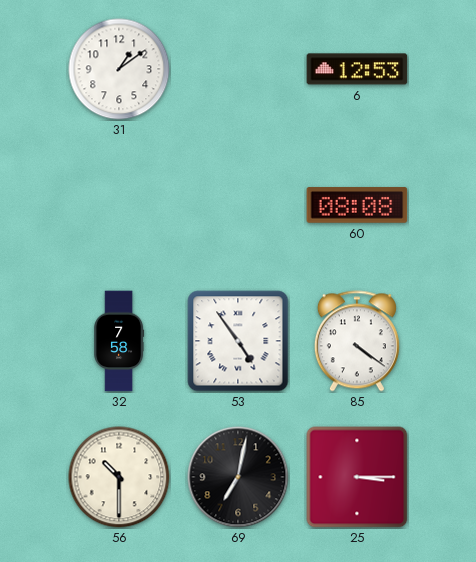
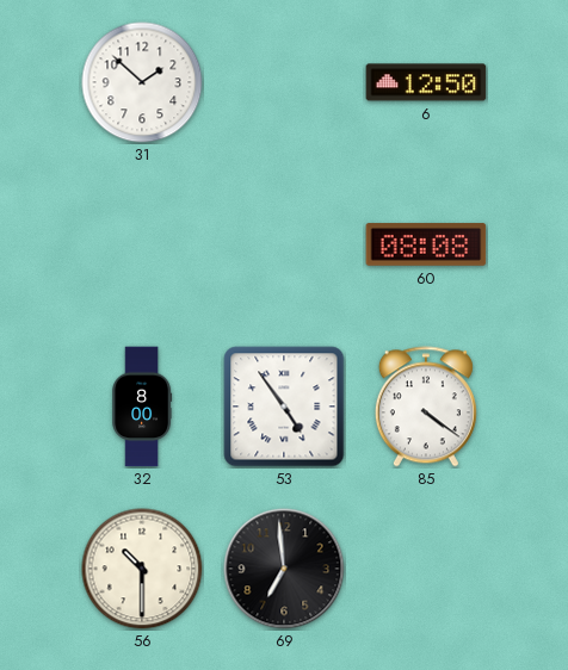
31: 1:09 -> 1:52 (142, 82)
6: 12:53 -> 12:50 (426, 82)
32: 7:58 -> 8:00 (142, 407)
69: 7:02 -> 6:59 (284, 569)
25: 3:15 -> none (357, 477)
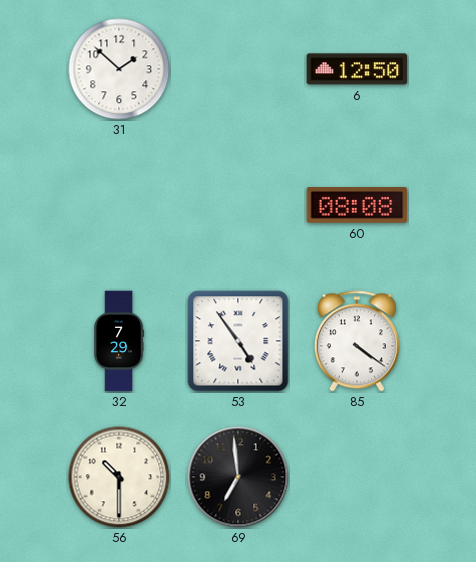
32: 8:00 -> 7:29 (119, 341)
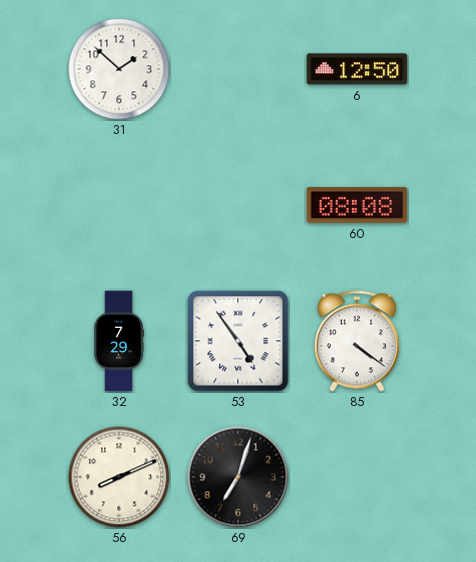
56: 10:30 -> 8:11 (119, 477)
69: 6:59 -> 7:03 (238, 477)
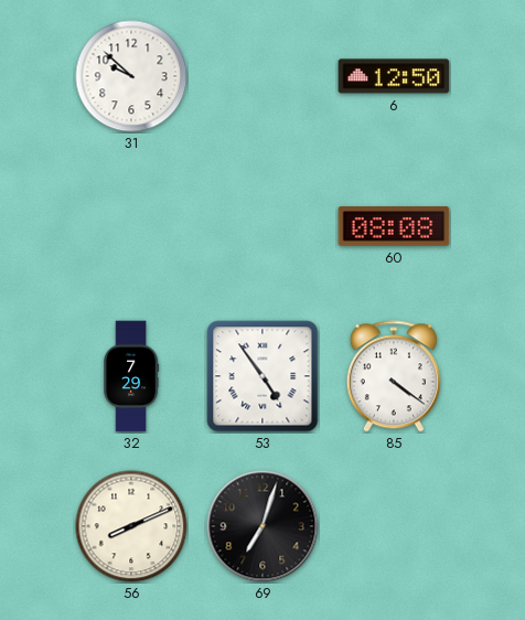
31: 1:52 -> 9:52 (131, 76)
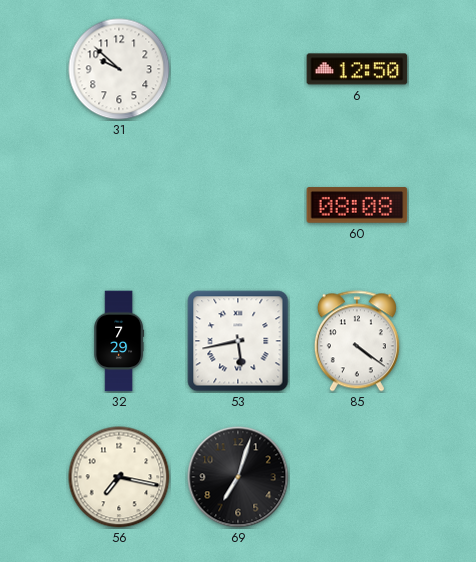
53: 4:54 -> 5:43 (238, 341)
56: 8:11 -> 7:17 (119, 477)
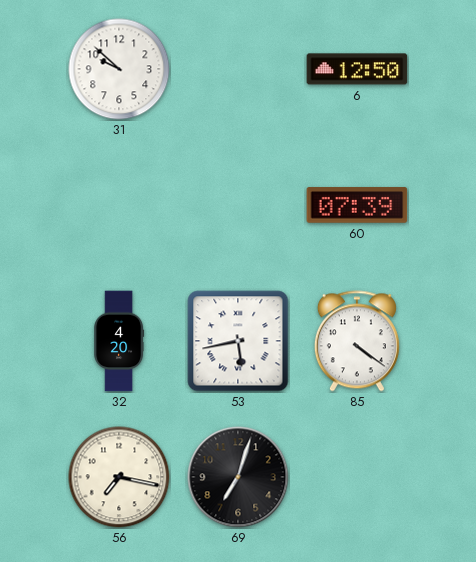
60: 08:08 -> 07:39 (357, 205)
32: 7:29 -> 4:20 (119, 341)
